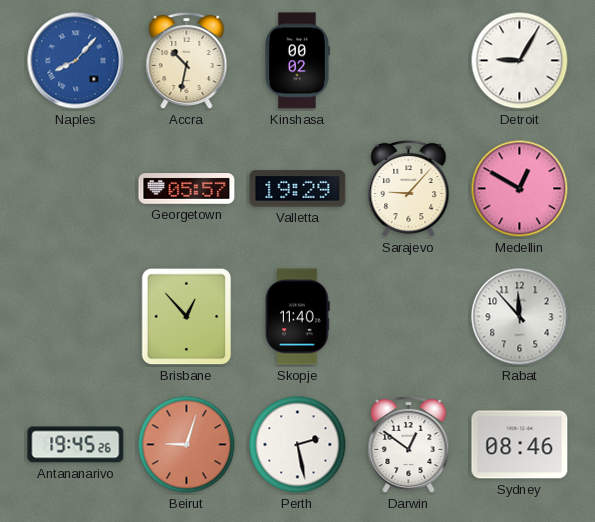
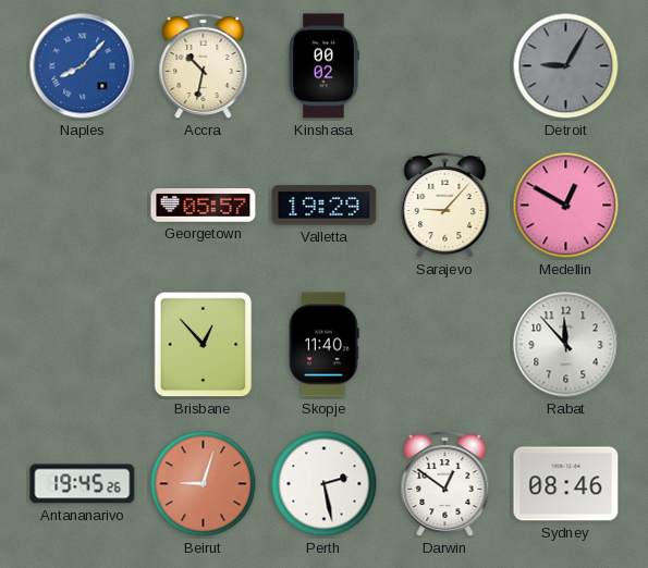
Detroit dial: white -> grey (566, 66)
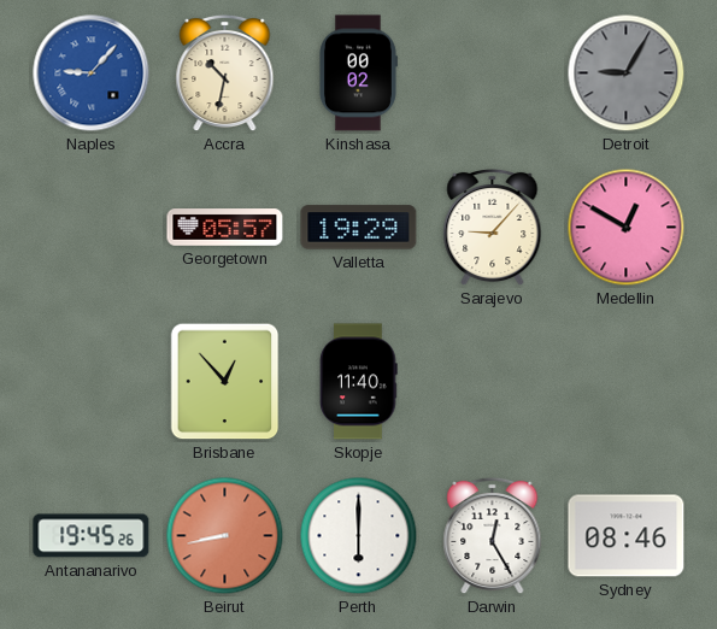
Naples: 8:07 -> 9:07 (92, 74)
Rabat: 11:53 -> none (566, 345)
Beirut: 9:03 -> 8:43 (225, 536)
Perth: 2:28 -> 6:00 (359, 536)
Darwin: 12:51 -> 12:25 (493, 536)
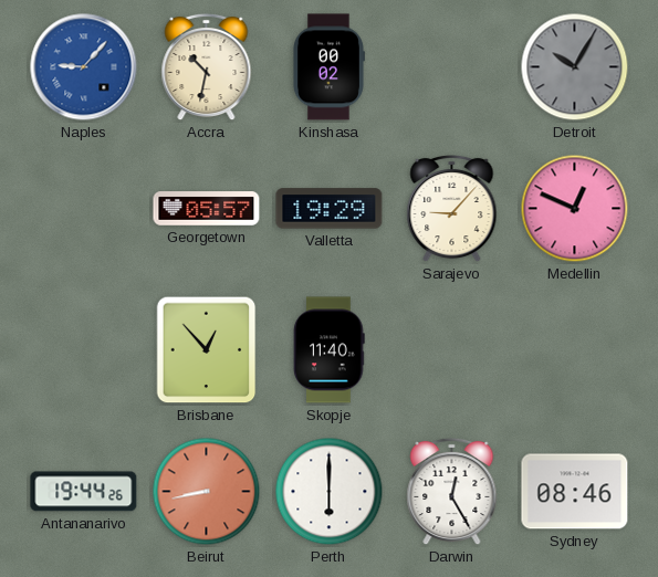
Detroit: 9:05 -> 10:05 (575, 67)
Medellin: 12:50 -> 12:49 (575, 209)
Antananarivo: 19:45 -> 19:44 (84, 492)
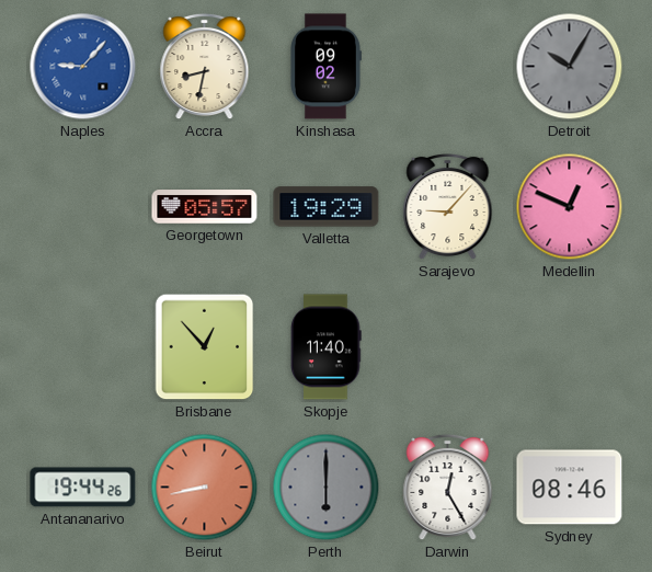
Accra: 10:32 -> 8:32 (205, 67)
Kinshasa: 00:02 -> 09:02 (325, 67)
Perth dial: white -> grey (327, 488)
